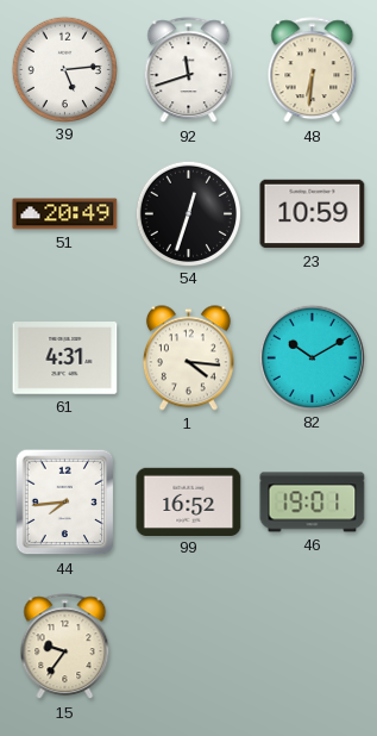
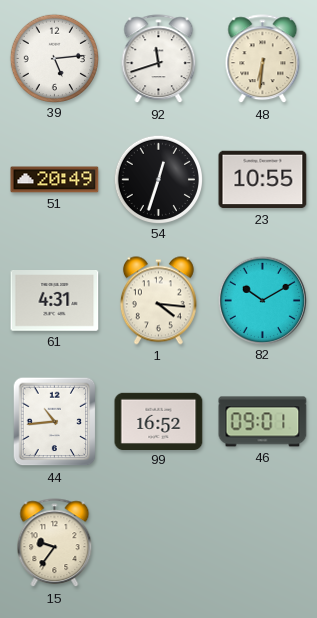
23: 10:59 -> 10:55 (263, 180)
44: 7:44 -> 10:44 (55, 422)
46: 19:01 -> 09:01 (263, 422)
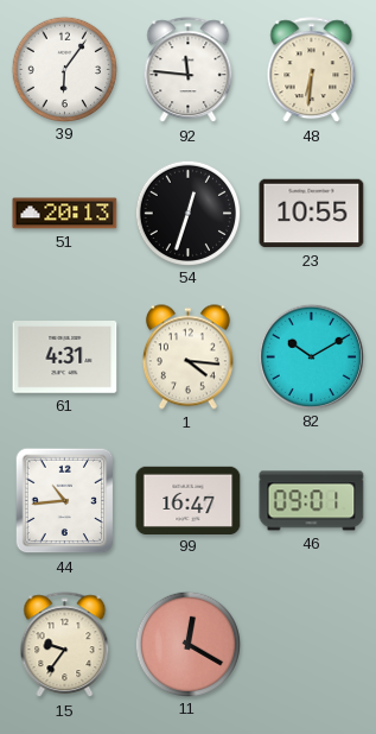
39: 5:14 -> 6:06 (64, 69)
92: 11:42 -> 11:46 (189, 70)
51: 20:49 -> 20:13 (65, 214)
99: 16:52 -> 16:47 (189, 500)
11: none -> 12:20 (187, 644)
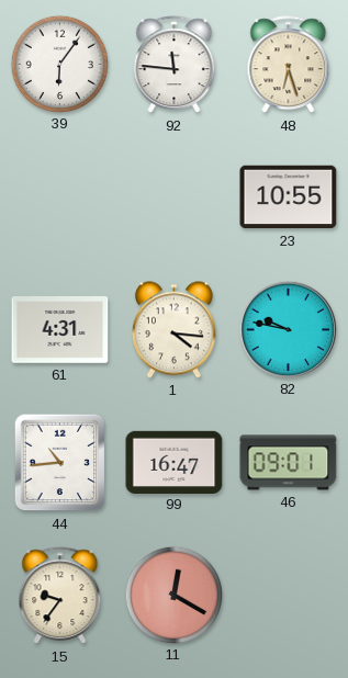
48: 6:31 -> 6:27 (289, 65)
51: 20:13 -> none (65, 214)
54: 12:33 -> none (187, 213)
82: 10:10 -> 9:47 (288, 329)
